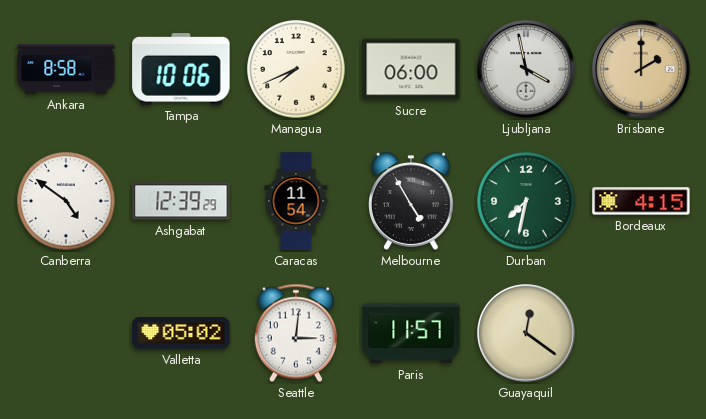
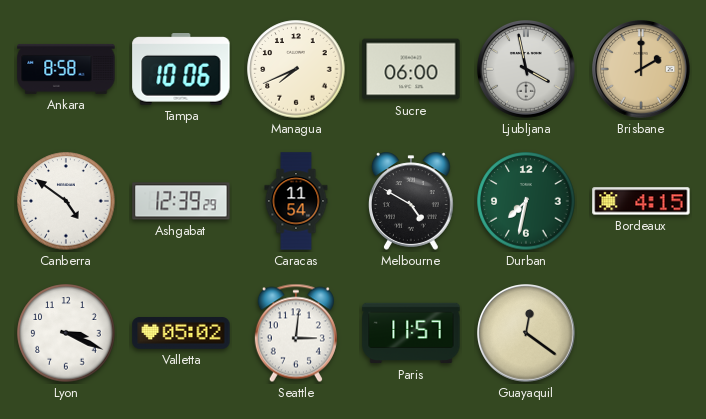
Melbourne: 4:55 -> 4:50 (412, 201)
Lyon: none -> 3:19 (66, 333)
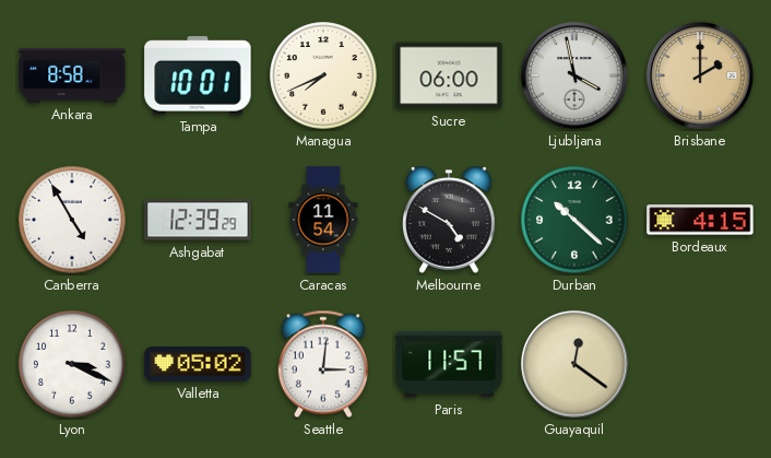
Tampa: 10:06 -> 10:01 (198, 75)
Canberra: 4:51 -> 4:55 (72, 220)
Durban: 7:32 -> 10:22 (574, 220)
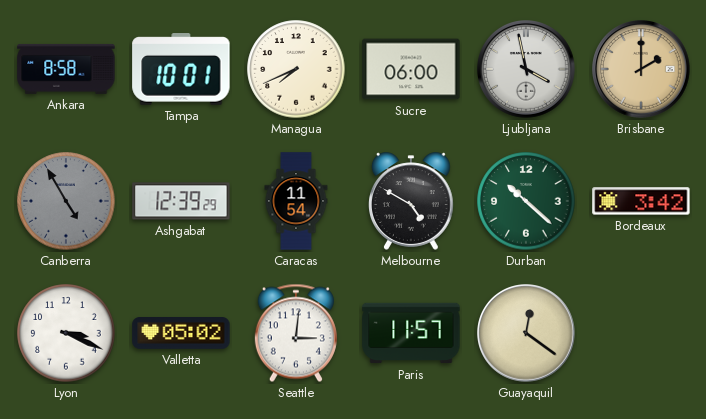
Canberra dial: white -> grey (66, 201)
Bordeaux: 4:15 -> 3:42 (641, 201)
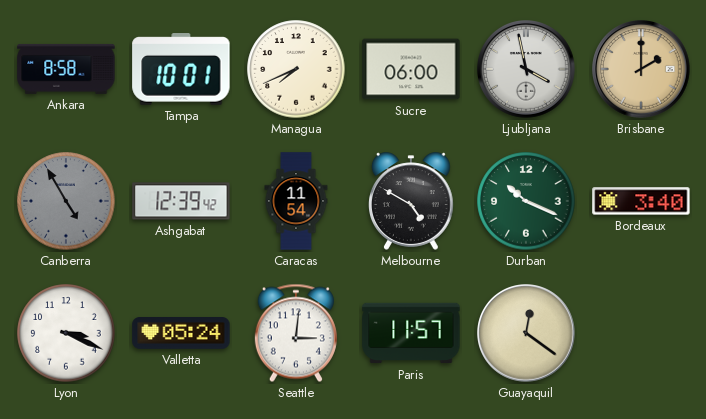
Ashgabat: 12:39:29 -> 12:39:42 (181, 201)
Durban: 10:22 -> 10:19 (526, 201)
Bordeaux: 3:42 -> 3:40 (641, 201)
Valletta: 05:02 -> 05:24 (181, 334)
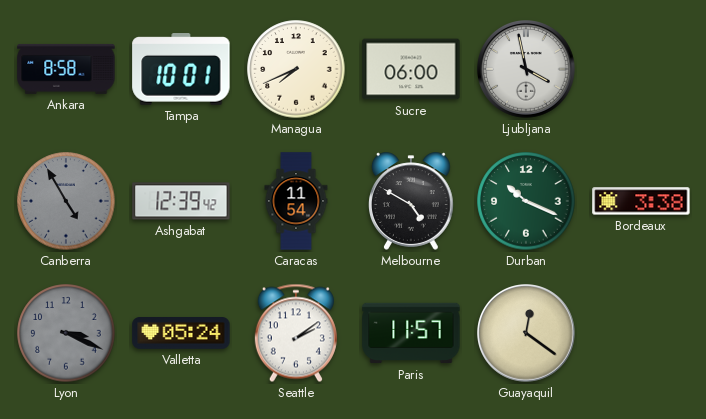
Brisbane: 2:00 -> none (642, 70)
Bordeaux: 3:40 -> 3:38 (641, 201)
Lyon dial: white -> grey (66, 333)
Seattle: 3:01 -> 2:09 (296, 333)
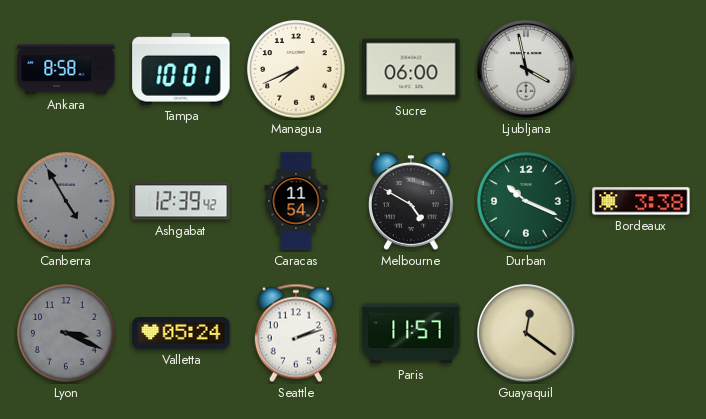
Seattle: 2:09 -> 2:12 (296, 333)
